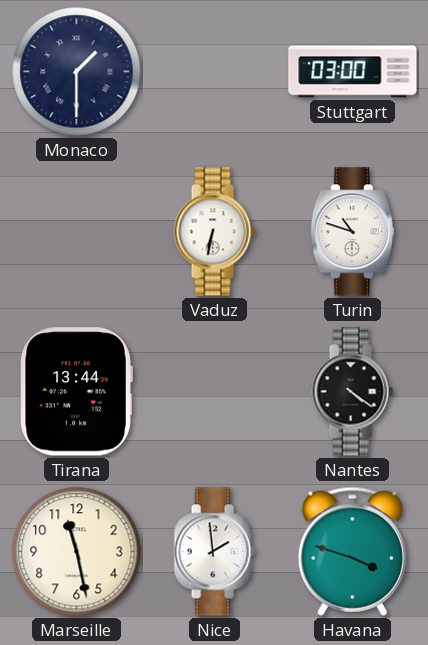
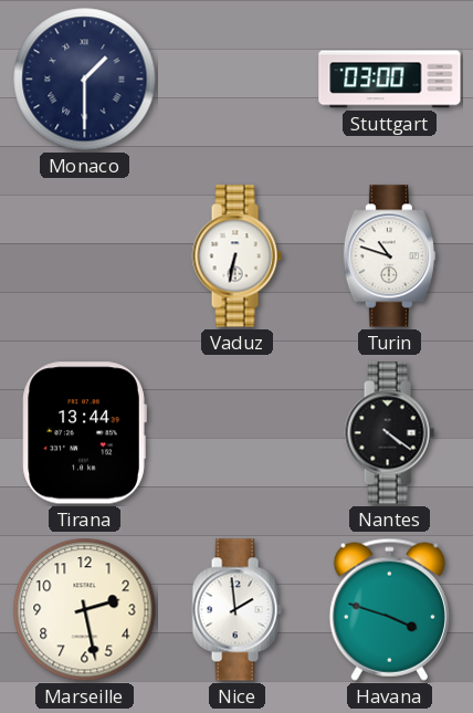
Marseille: 11:28 -> 2:28 (85, 610)
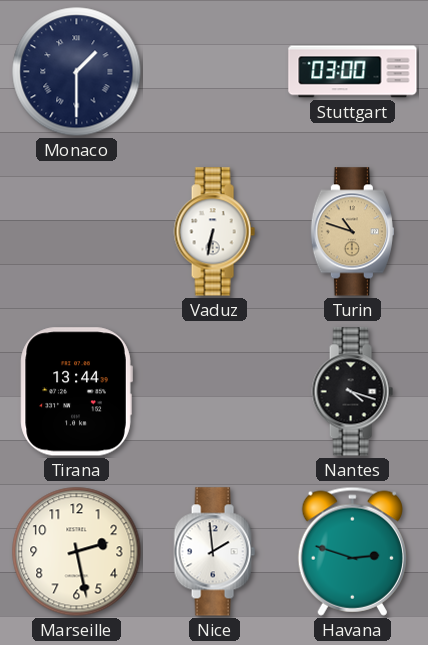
Turin dial: white -> champagne (352, 232)
Nantes: 4:21 -> 4:18 (352, 392)
Havana: 3:48 -> 2:48 (352, 551)
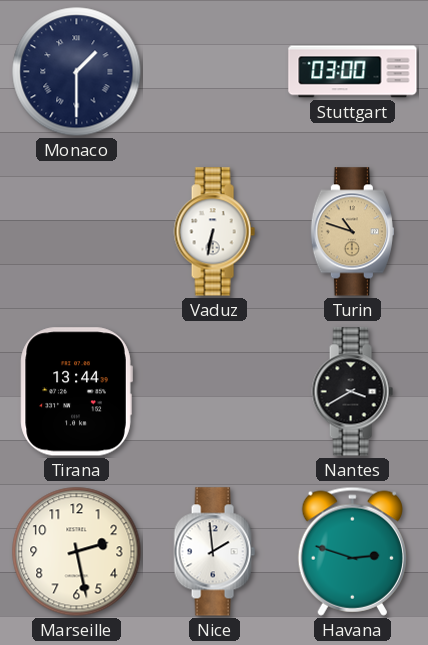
Nantes: 4:18 -> 3:40 (352, 392)
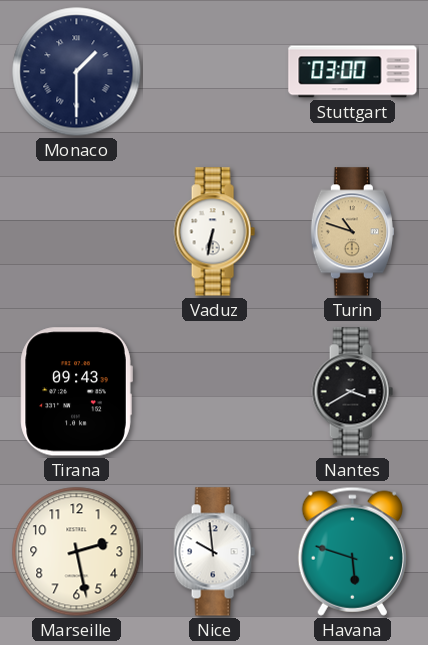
Tirana: 13:44 -> 09:43 (76, 392)
Nice: 1:59 -> 9:59 (214, 552)
Havana: 2:48 -> 5:48 (352, 551)
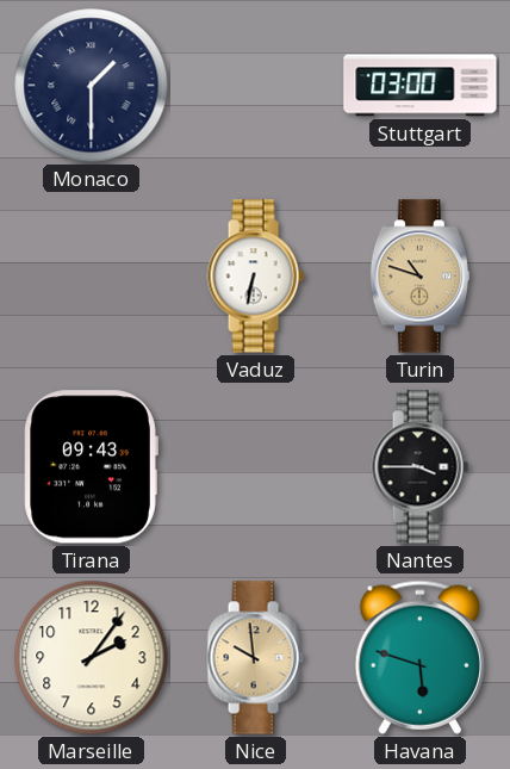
Nantes: 3:40 -> 3:45 (419, 467)
Marseille: 2:28 -> 2:06 (92, 658)
Nice dial: white -> champagne (255, 658)
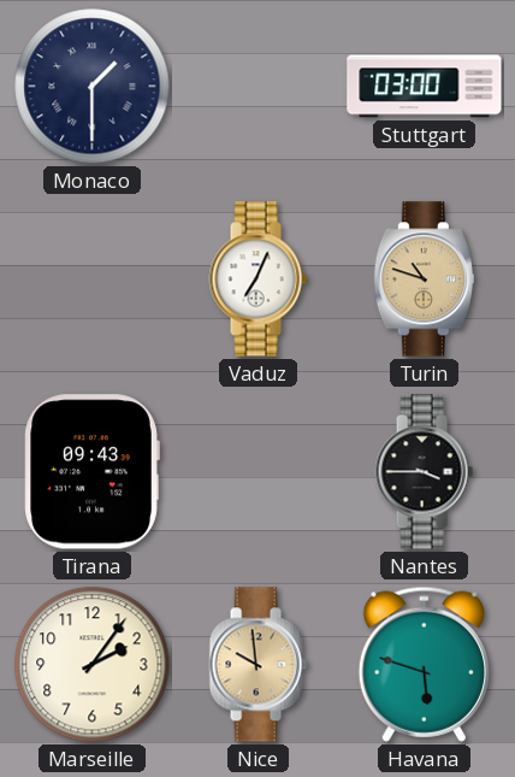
Vaduz: 6:32 -> 7:04 (257, 279)
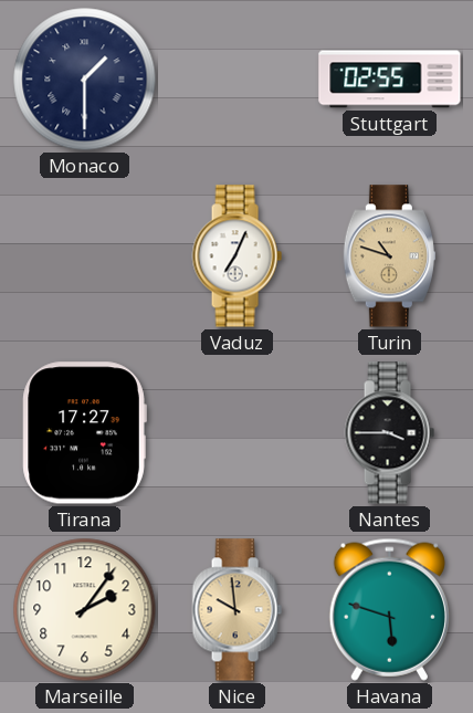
Stuttgart: 03:00 -> 02:55 (390, 80)
Tirana: 09:43 -> 17:27 (84, 433)
